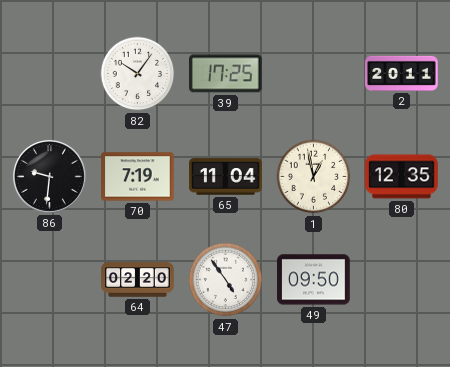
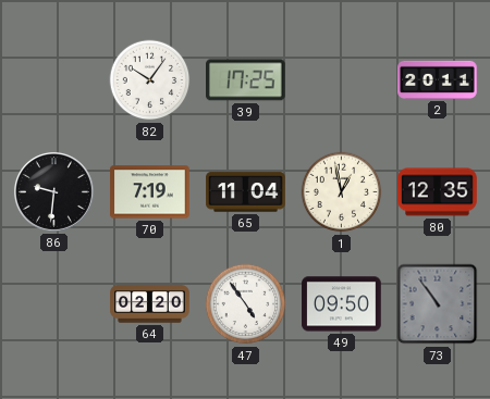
73: none -> 10:54 (438, 304)
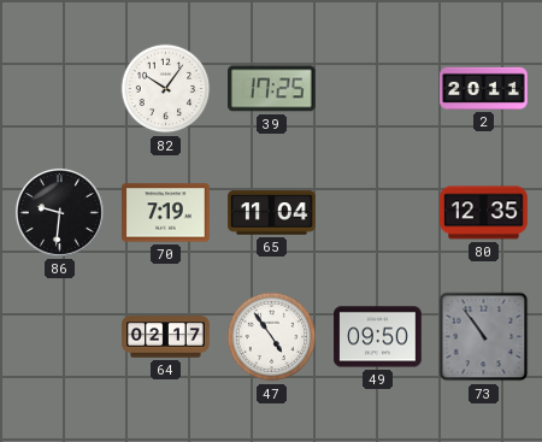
1: 12:58 -> none (342, 192)
64: 02:20 -> 02:17 (166, 337)
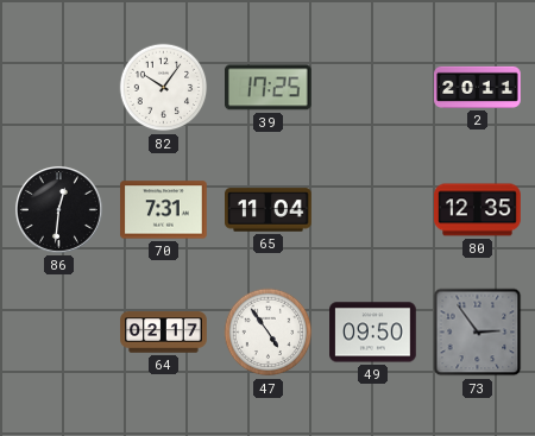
86: 9:31 -> 12:31 (58, 209)
70: 7:19 -> 7:31 (164, 210)
73: 10:54 -> 2:54 (478, 333)
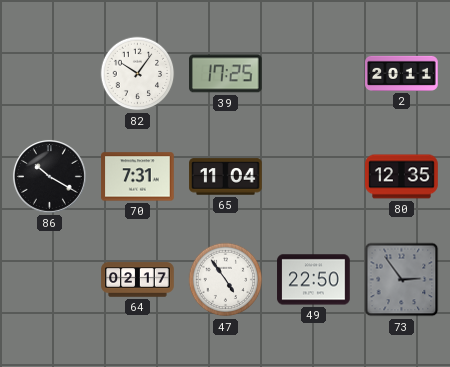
86: 12:31 -> 10:20 (49, 176)
49: 09:50 -> 22:50 (314, 280)
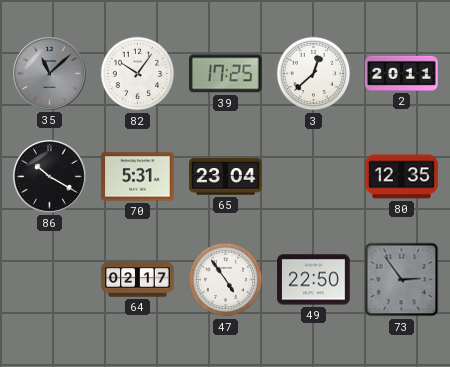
35: none -> 11:08 (49, 73)
3: none -> 12:38 (314, 74)
70: 7:31 -> 5:31 (138, 177)
65: 11:04 -> 23:04 (226, 177)
